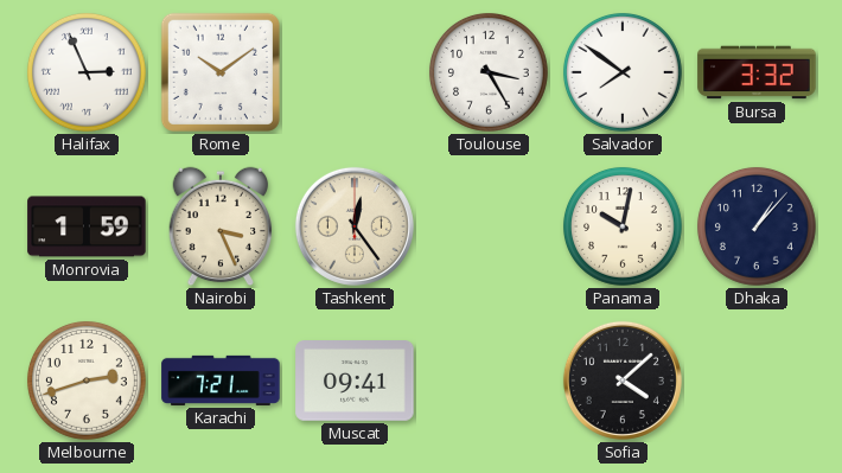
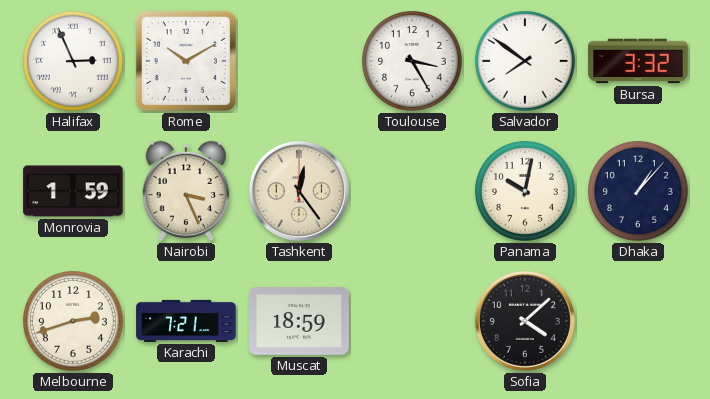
Rome: 10:09 -> 10:10 (186, 61)
Muscat: 09:41 -> 18:59 (299, 322)
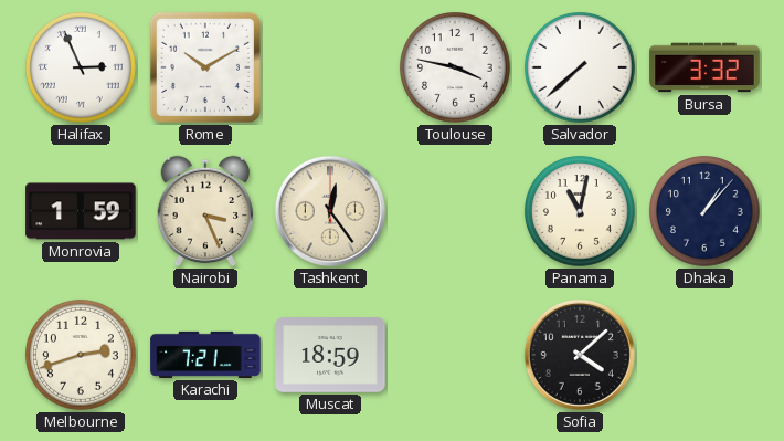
Toulouse: 3:25 -> 3:47 (455, 67)
Salvador: 7:51 -> 7:38 (580, 67)
Panama: 10:02 -> 11:02 (580, 211)
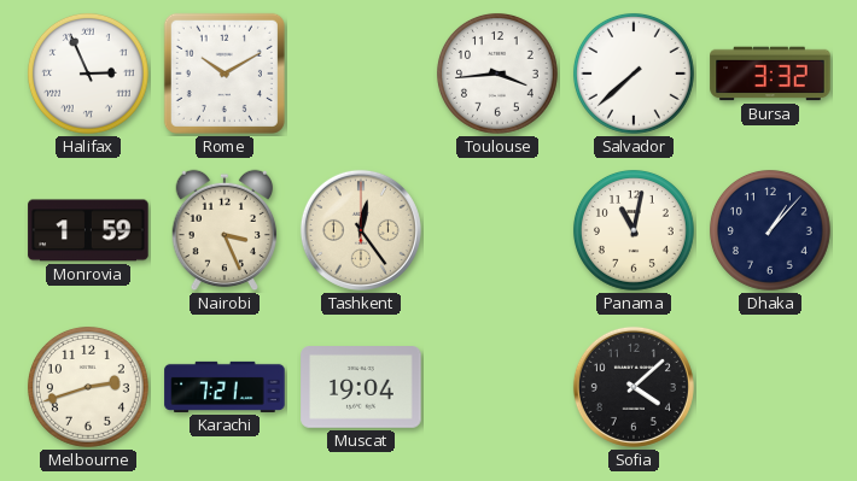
Toulouse: 3:47 -> 3:44 (497, 74)
Muscat: 18:59 -> 19:04 (361, 388)
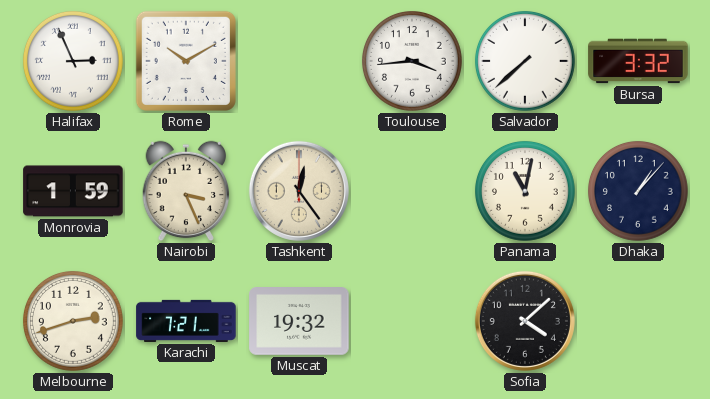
Muscat: 19:04 -> 19:32 (299, 322)
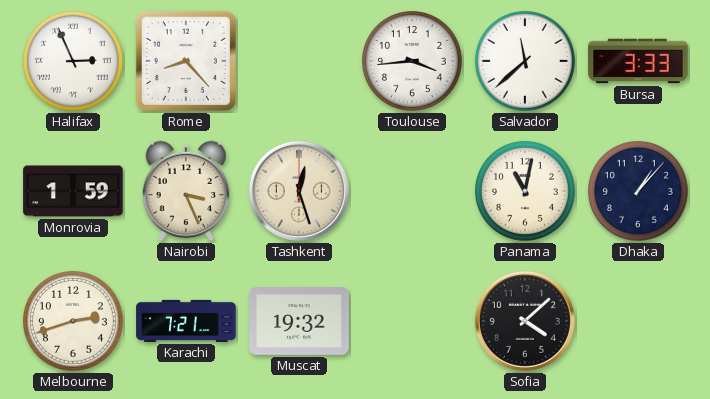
Rome: 10:10 -> 8:23 (186, 61)
Salvador: 7:38 -> 11:38 (525, 61)
Bursa: 3:32 -> 3:33 (638, 61)
Tashkent: 12:24 -> 12:27 (299, 191)
